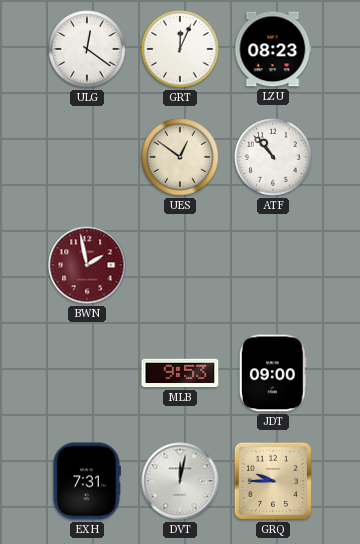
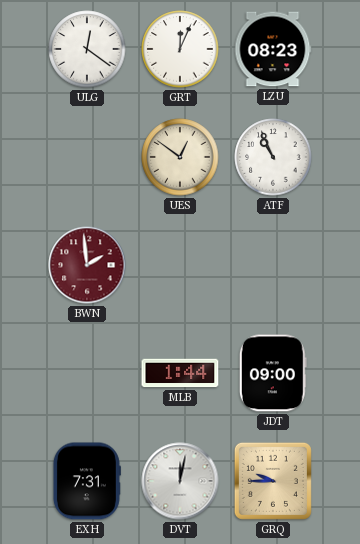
ATF: 10:53 -> 10:56 (273, 157)
BWN: 1:58 -> 1:59 (87, 265)
MLB: 9:53 -> 1:44 (180, 373)
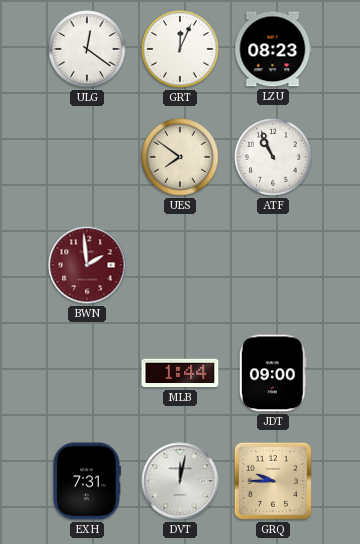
UES: 12:51 -> 7:51 (180, 157)
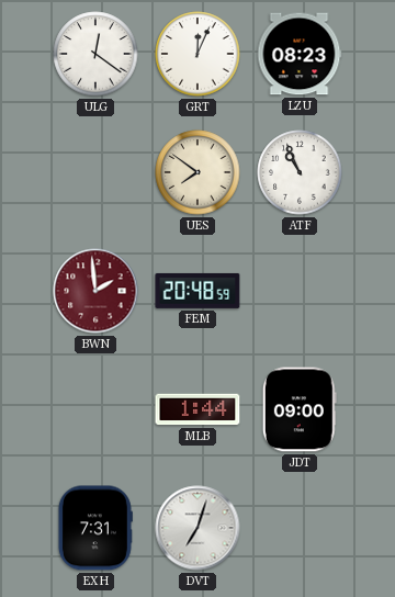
FEM: none -> 20:48 (198, 291)
DVT: 12:02 -> 7:03 (198, 528)
GRQ: 9:45 -> none (273, 481)
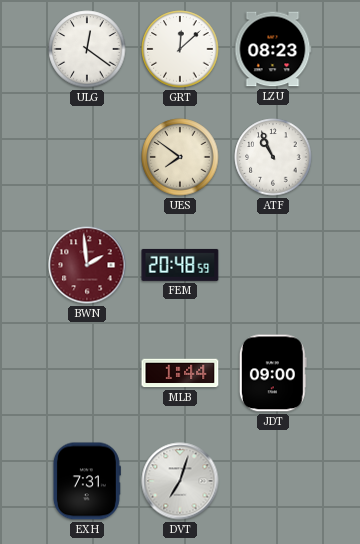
GRT: 12:04 -> 12:08 (180, 49)
